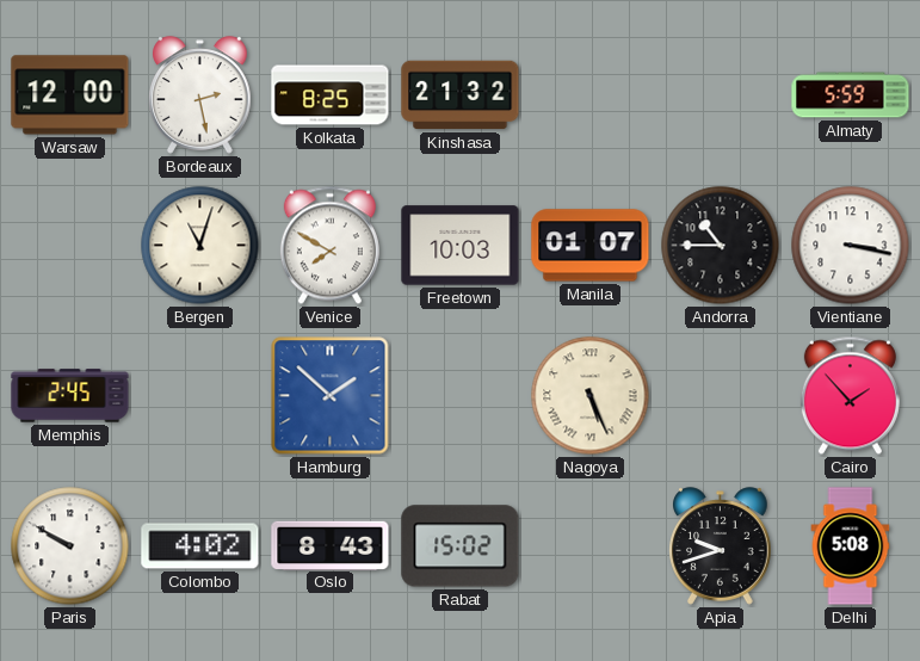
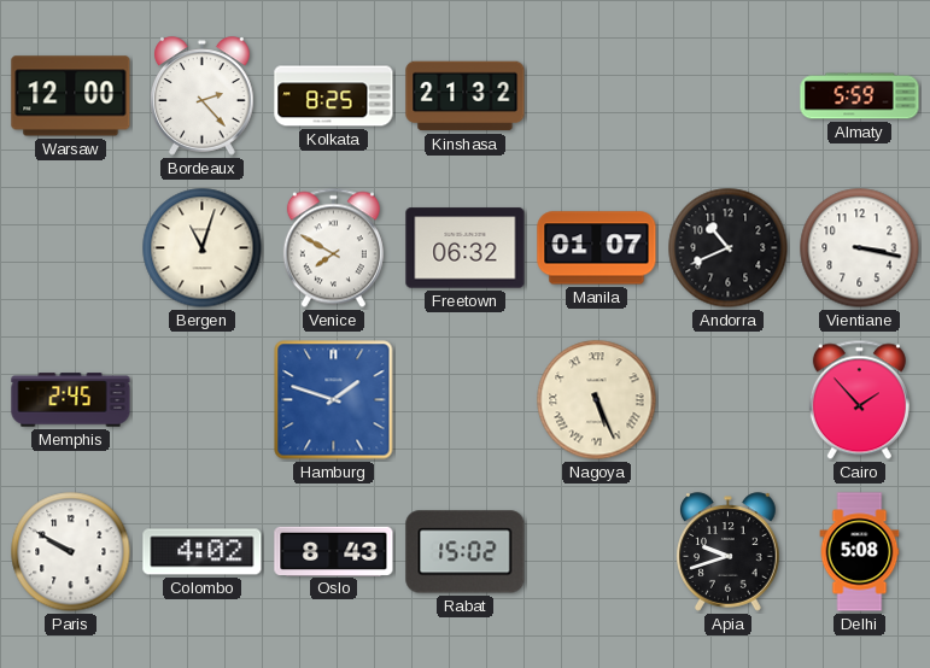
Bordeaux: 2:28 -> 2:23 (203, 96)
Freetown: 10:03 -> 06:32 (466, 248)
Andorra: 10:45 -> 10:41 (729, 248)
Hamburg: 1:52 -> 1:48 (334, 400)
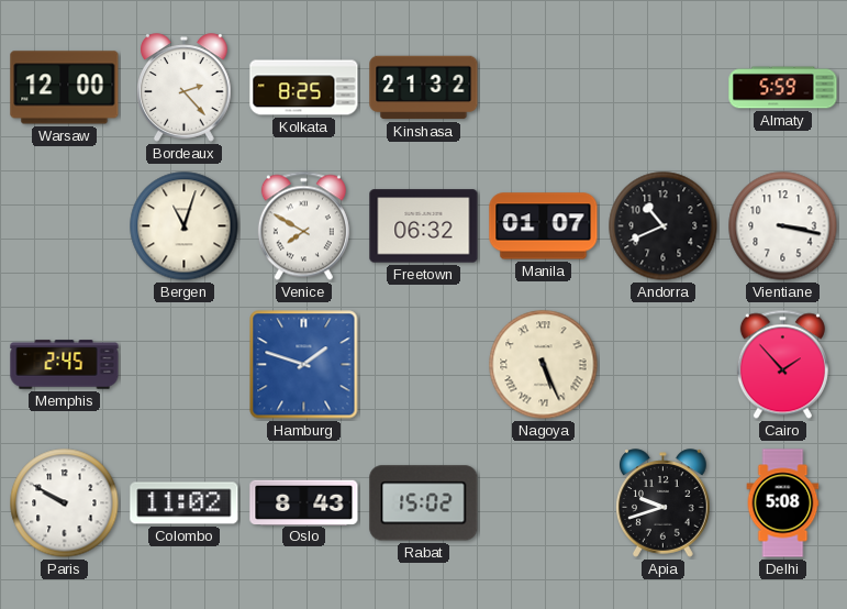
Colombo: 4:02 -> 11:02 (185, 503)
